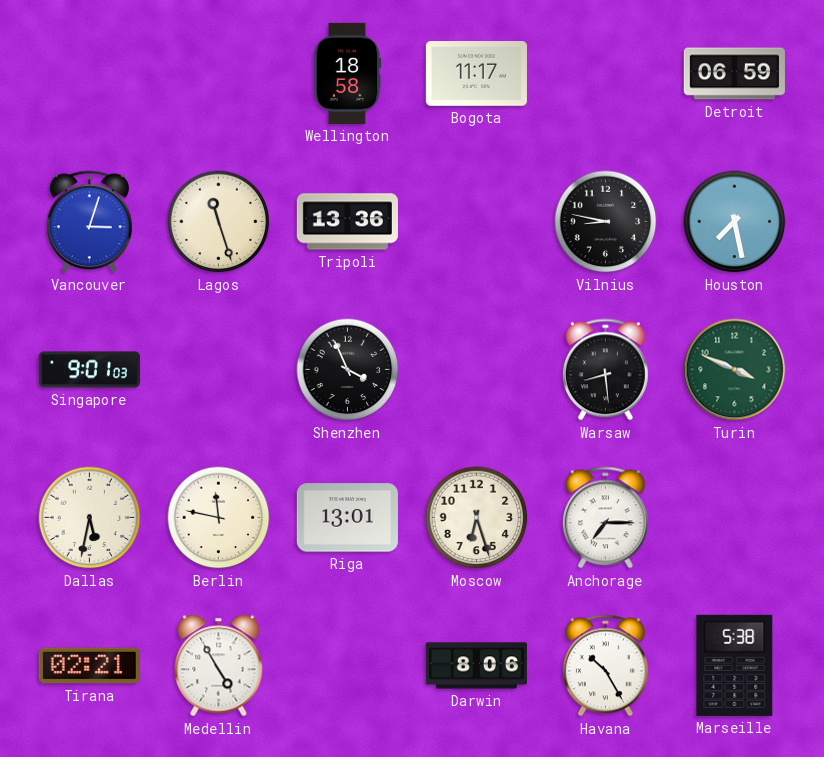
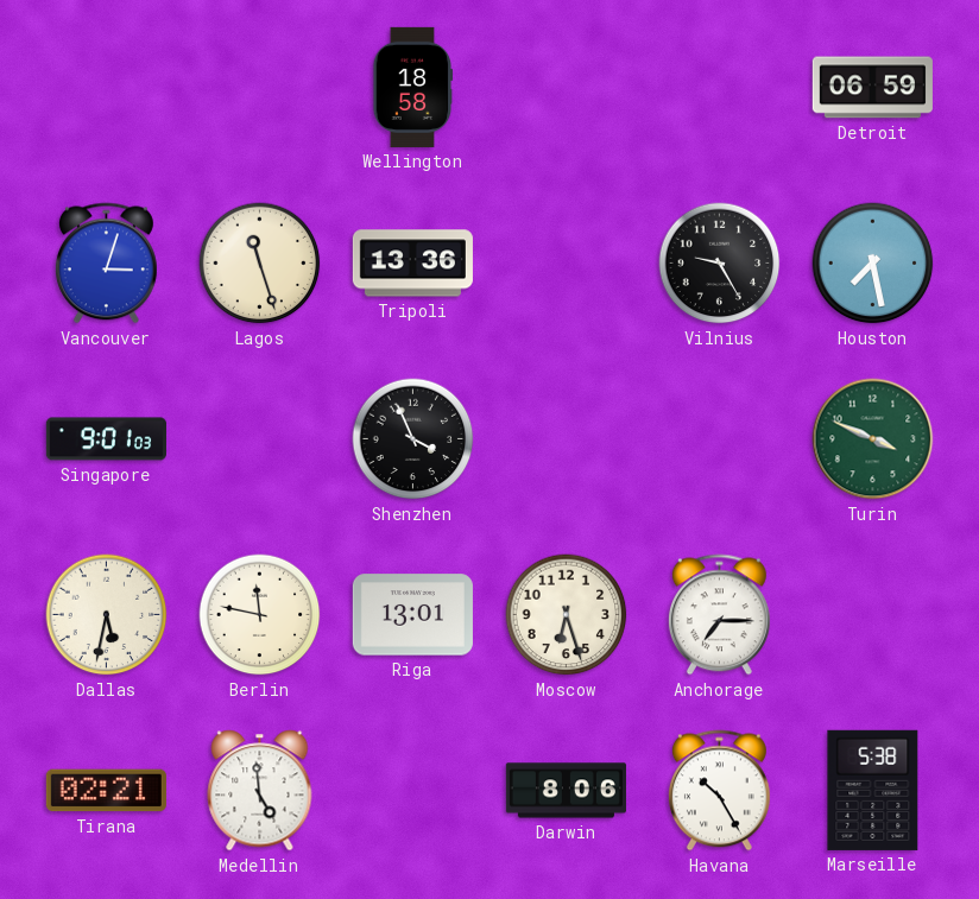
Bogota: 11:17 -> none (476, 74)
Vilnius: 8:47 -> 9:25 (720, 264)
Warsaw: 8:29 -> none (605, 370)
Medellin: 4:55 -> 4:59 (260, 791)
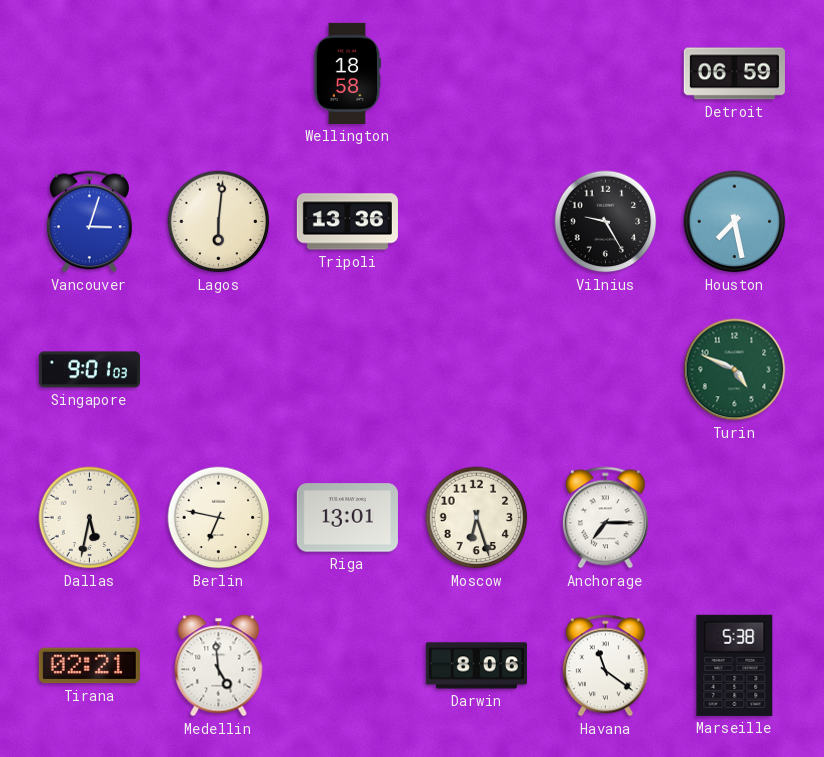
Lagos: 11:27 -> 6:01 (219, 222)
Shenzhen: 3:56 -> none (413, 439)
Turin: 3:49 -> 4:49 (735, 370)
Berlin: 11:47 -> 6:47 (219, 518)
Havana: 10:25 -> 11:21 (605, 666)
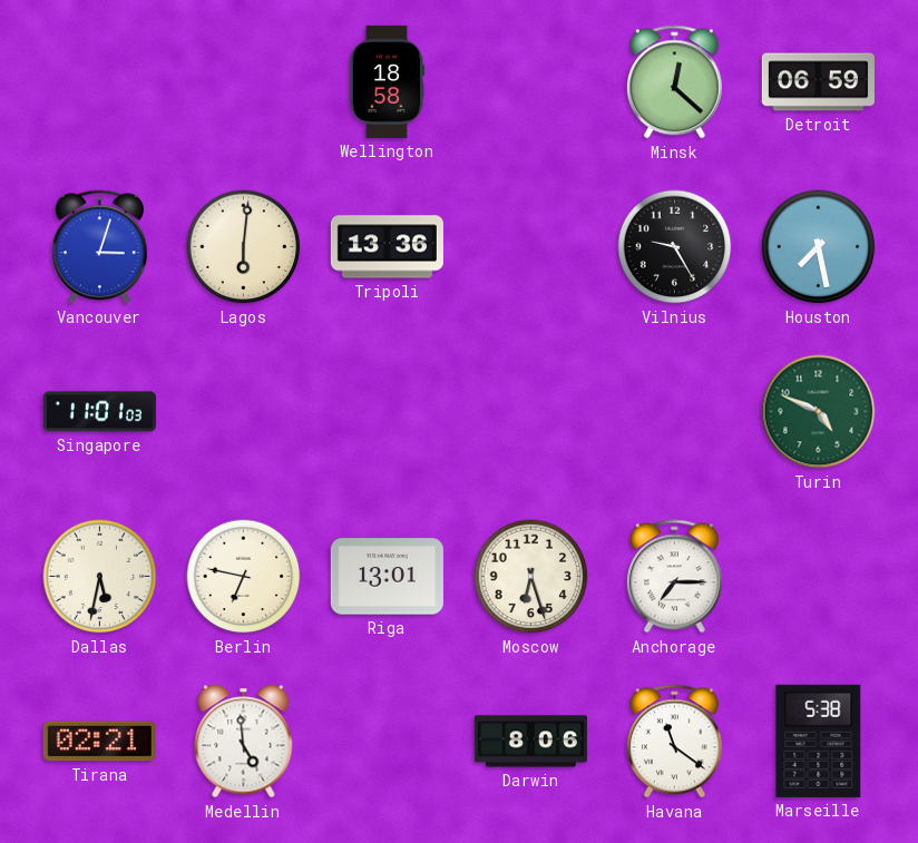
Minsk: none -> 12:22 (674, 82)
Singapore: 9:01 -> 11:01 (99, 412)
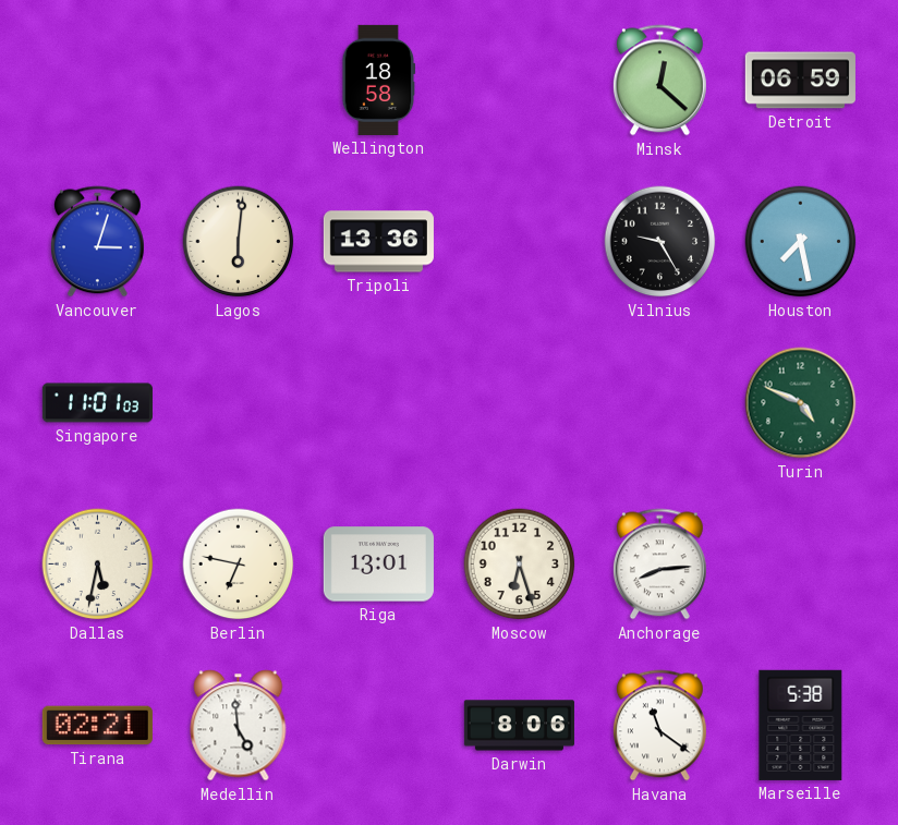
Anchorage: 7:15 -> 8:14 (659, 565)
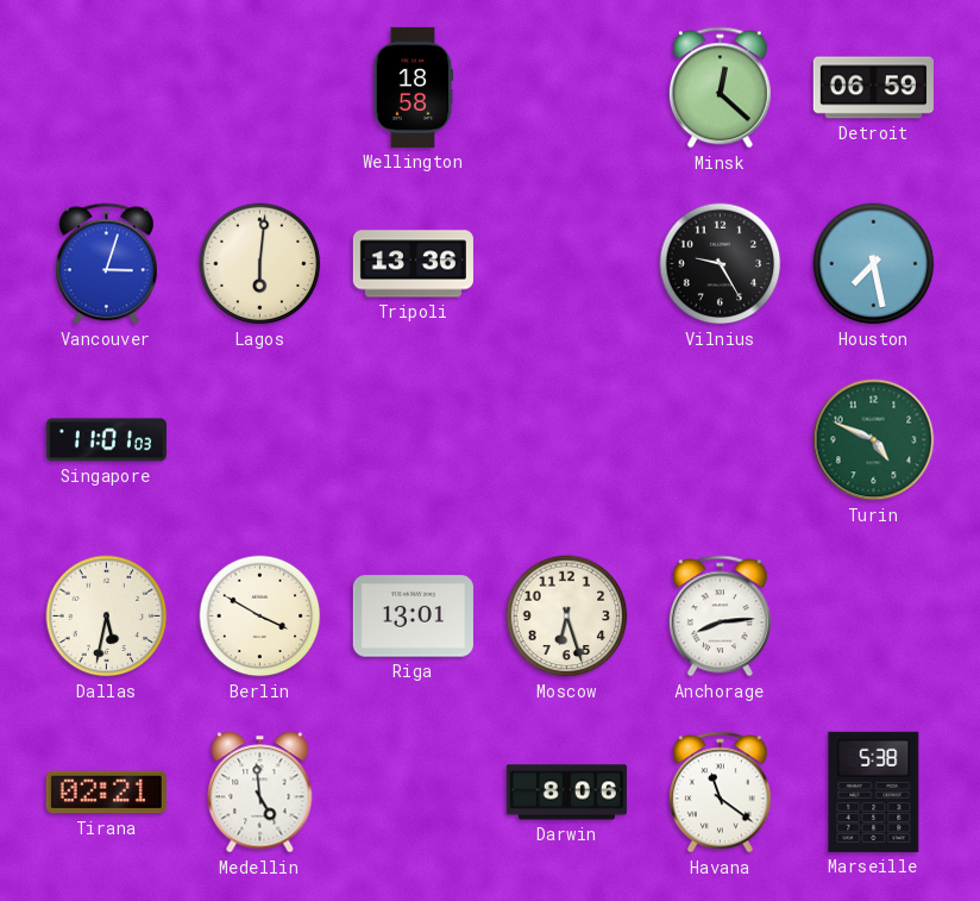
Berlin: 6:47 -> 3:50 (260, 617)
